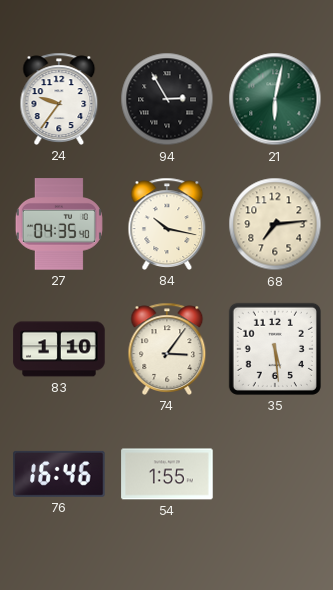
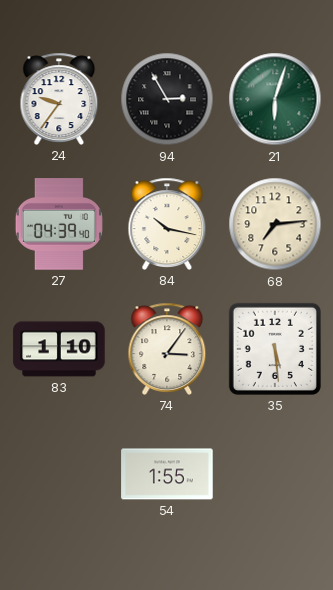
21: 6:02 -> 6:03 (275, 99)
27: 04:35 -> 04:39 (59, 224)
76: 16:46 -> none (59, 474)
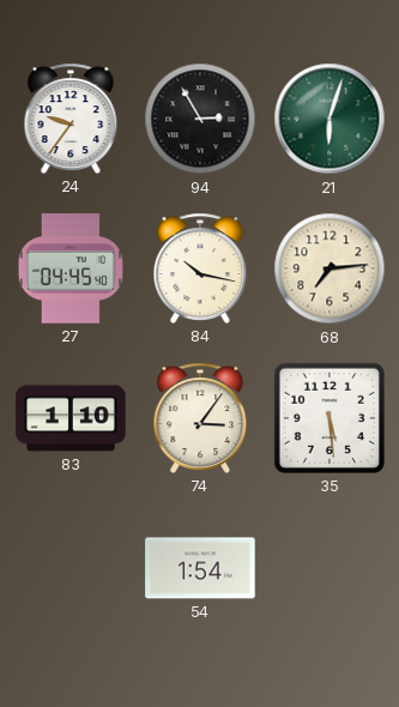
27: 04:39 -> 04:45 (71, 268)
54: 1:55 -> 1:54 (200, 568)
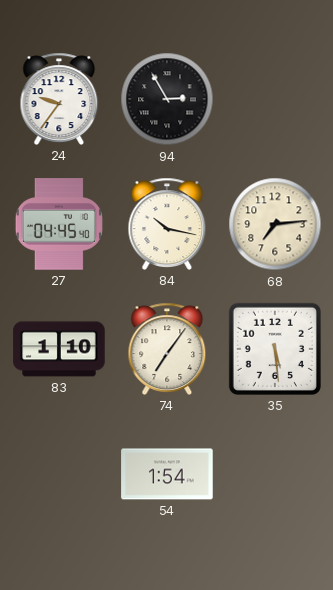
21: 6:03 -> none (330, 119)
74: 3:06 -> 7:06 (167, 349)
